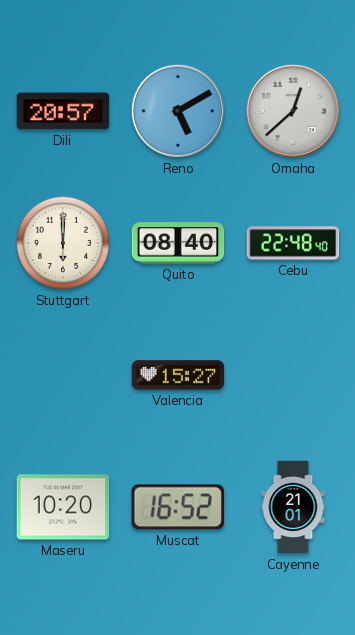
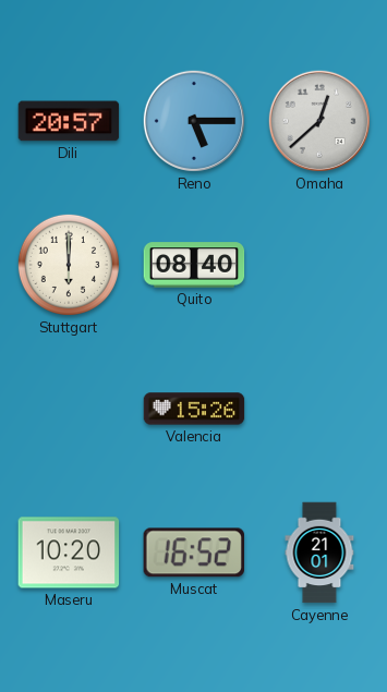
Reno: 5:10 -> 5:15 (194, 121)
Cebu: 22:48 -> none (293, 243)
Valencia: 15:27 -> 15:26 (194, 409)
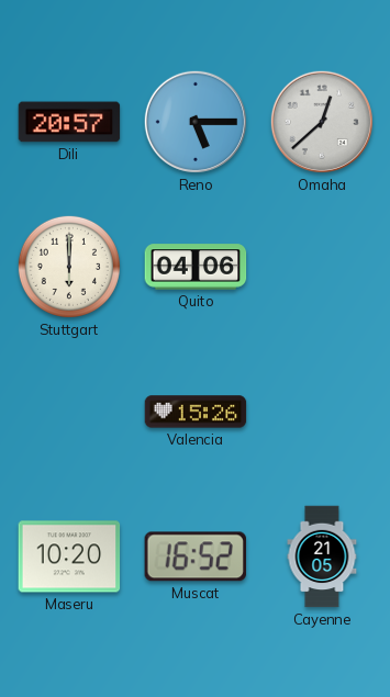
Quito: 08:40 -> 04:06 (196, 267)
Cayenne: 21:01 -> 21:05 (322, 557)
